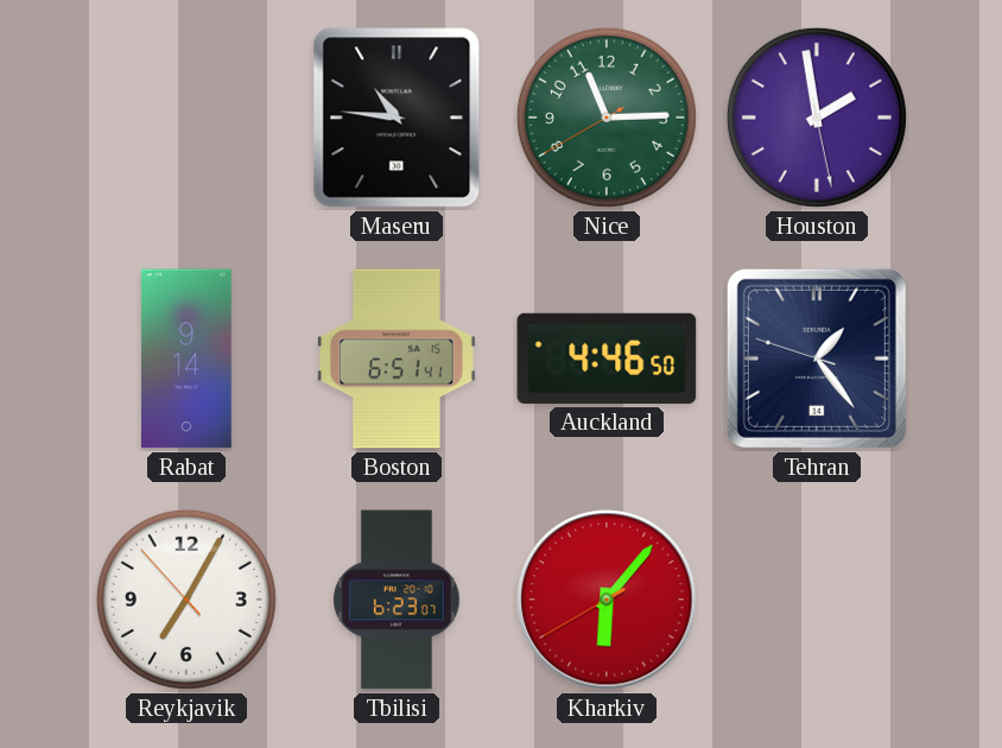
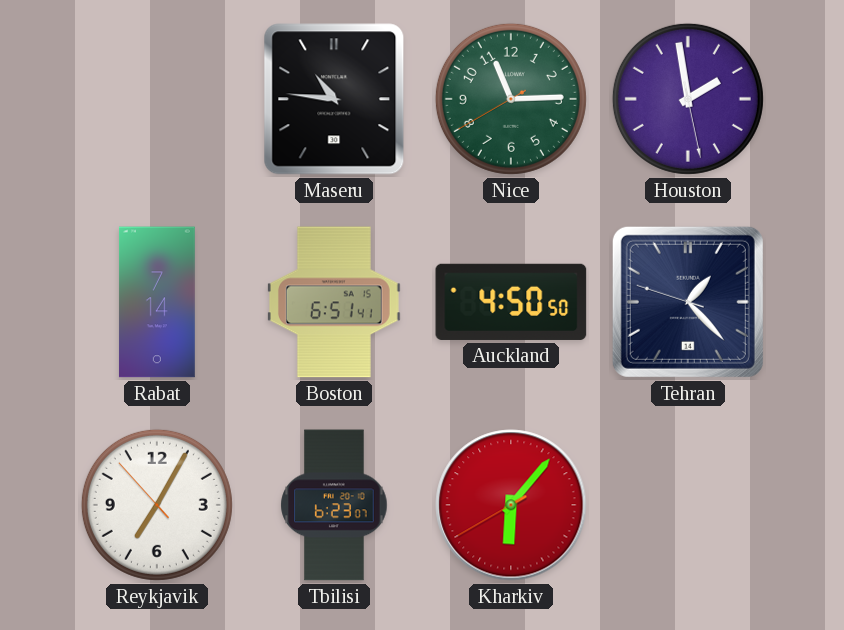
Rabat: 9:14 -> 7:14 (157, 302)
Auckland: 4:46 -> 4:50 (511, 302)
Tehran: 1:23 -> 1:22 (688, 302)
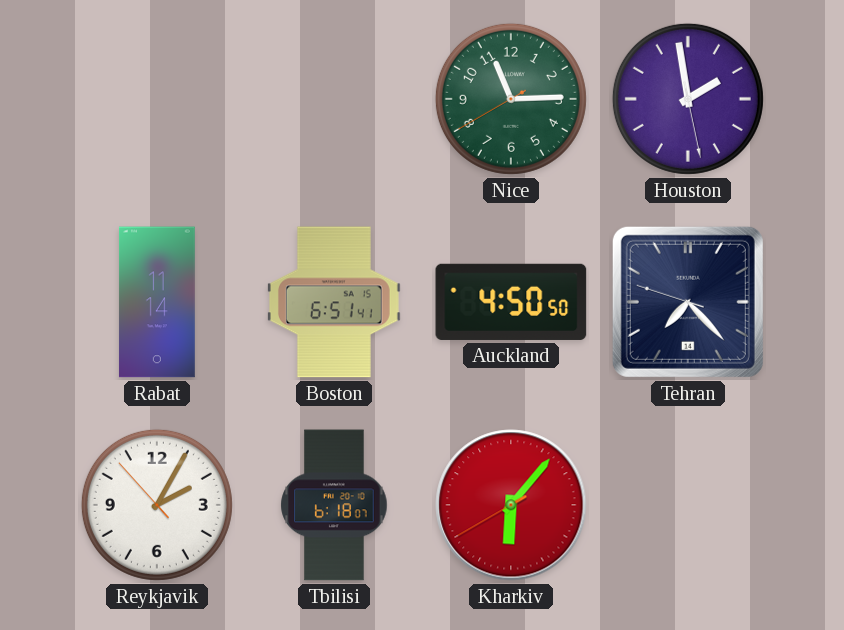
Maseru: 10:46 -> none (334, 99)
Rabat: 7:14 -> 11:14 (157, 302)
Tehran: 1:22 -> 7:22 (688, 302)
Reykjavik: 7:04 -> 2:04 (157, 505)
Tbilisi: 6:23 -> 6:18 (334, 505)
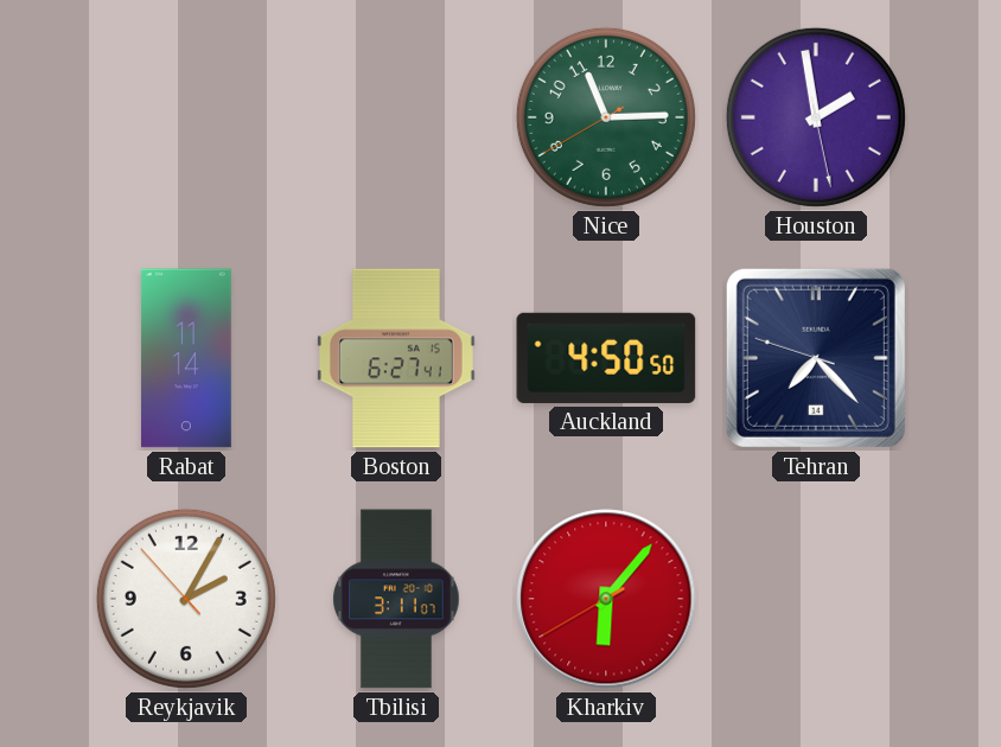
Boston: 6:51 -> 6:27 (396, 358)
Tbilisi: 6:18 -> 3:11 (396, 599)
